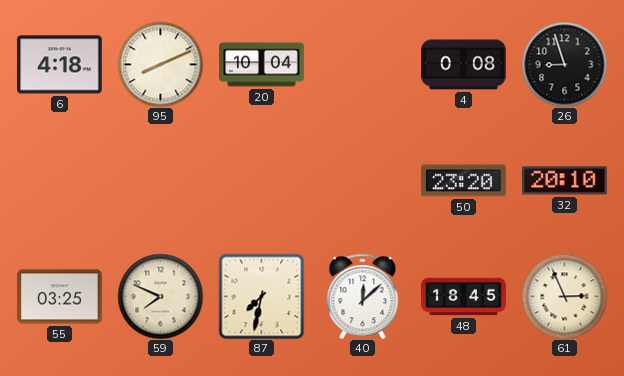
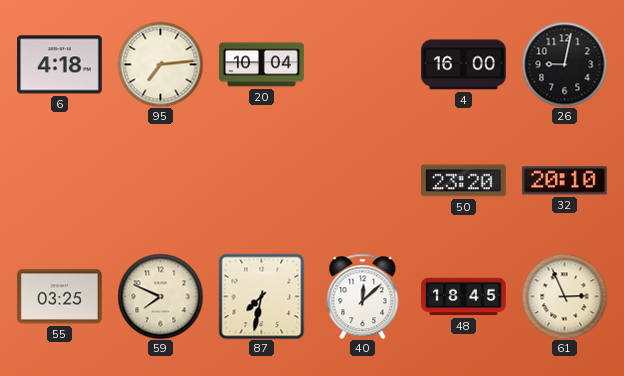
95: 8:11 -> 7:14 (160, 64)
4: 0:08 -> 16:00 (464, 65)
26: 8:57 -> 9:02 (564, 64)
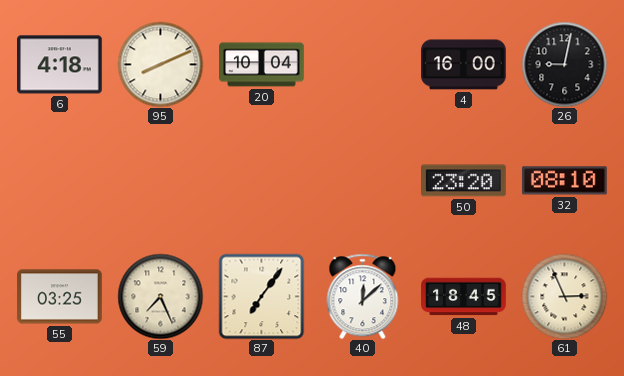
95: 7:14 -> 8:11 (160, 64)
32: 20:10 -> 08:10 (565, 181)
59: 7:49 -> 7:26 (160, 296)
87: 7:32 -> 7:06 (261, 296)
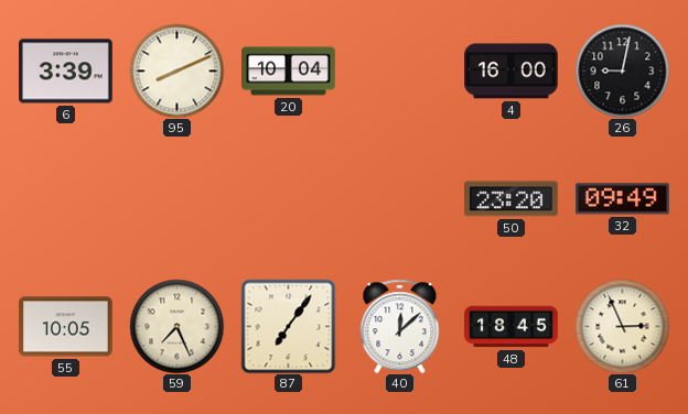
6: 4:18 -> 3:39 (66, 72)
32: 08:10 -> 09:49 (623, 199)
55: 03:25 -> 10:05 (66, 327)
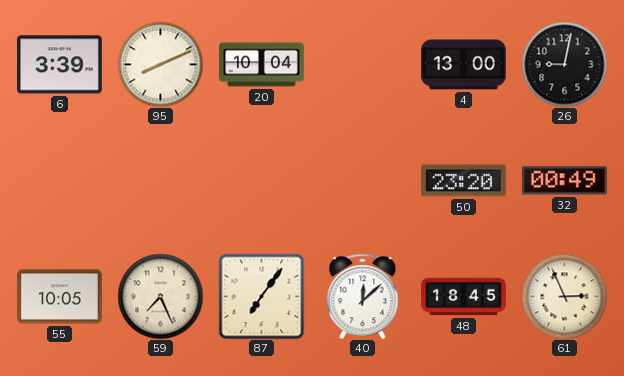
4: 16:00 -> 13:00 (464, 65)
32: 09:49 -> 00:49 (565, 181)
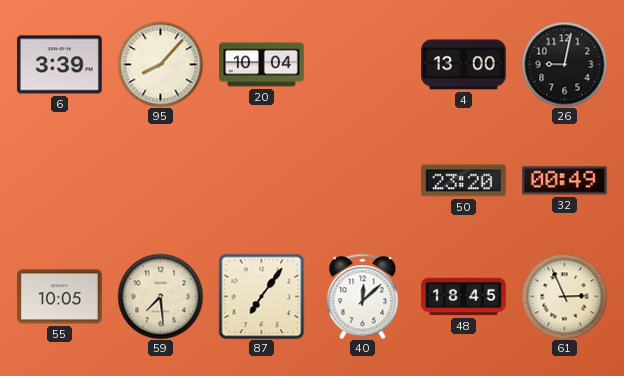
95: 8:11 -> 8:07 (160, 64)
59: 7:26 -> 7:29 (160, 296)
